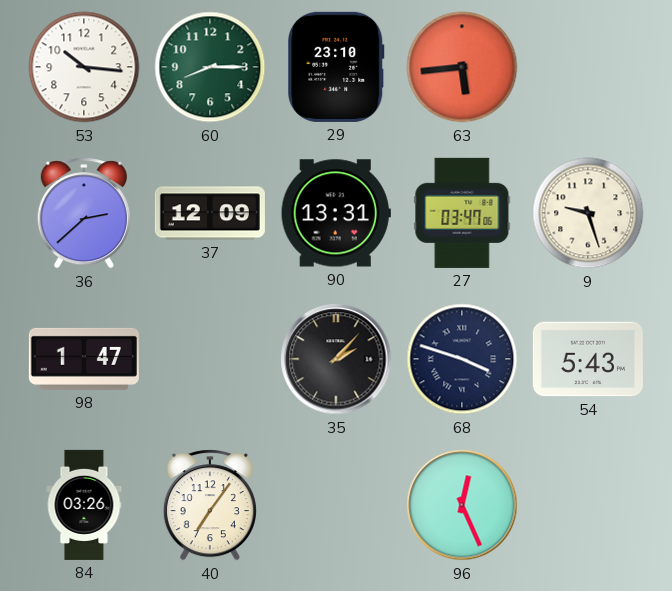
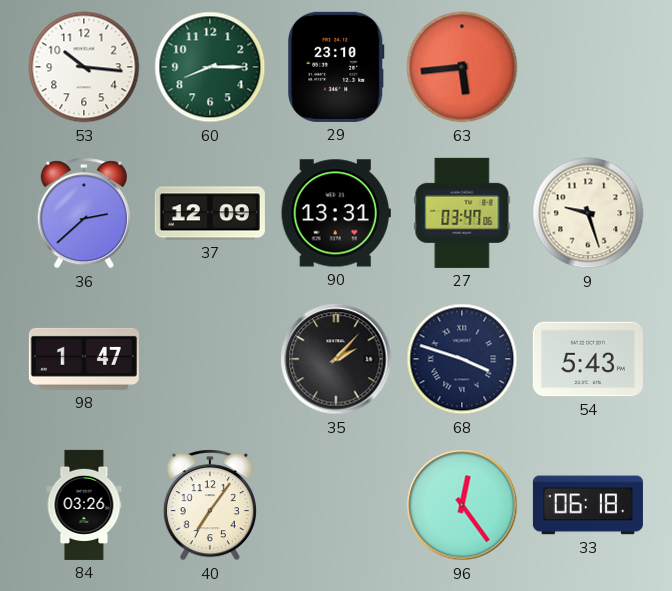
96: 12:26 -> 12:24 (462, 505)
33: none -> 06:18 (588, 505)
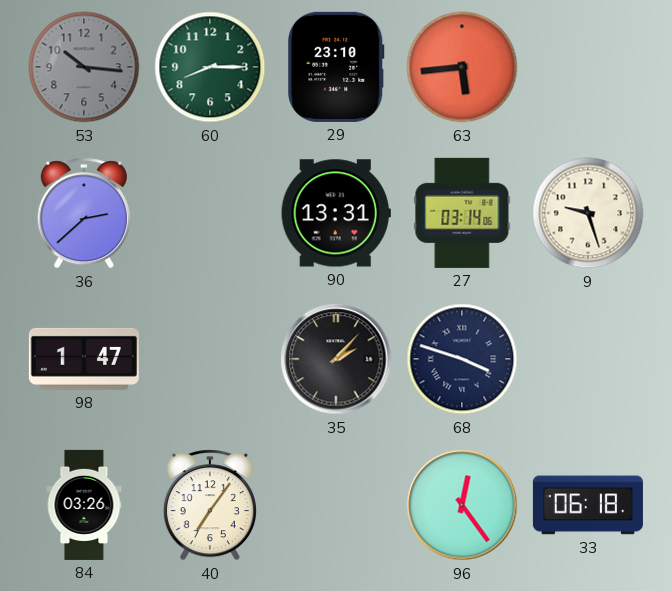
53 dial: white -> grey (84, 67)
37: 12:09 -> none (210, 213)
27: 03:47 -> 03:14 (462, 213)
54: 5:43 -> none (588, 359)
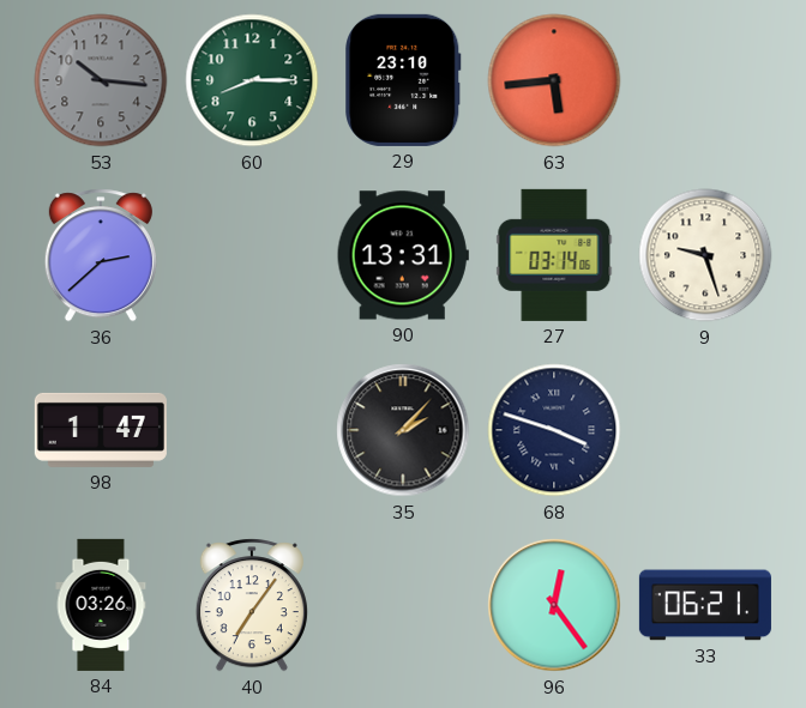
33: 06:18 -> 06:21 (705, 605)
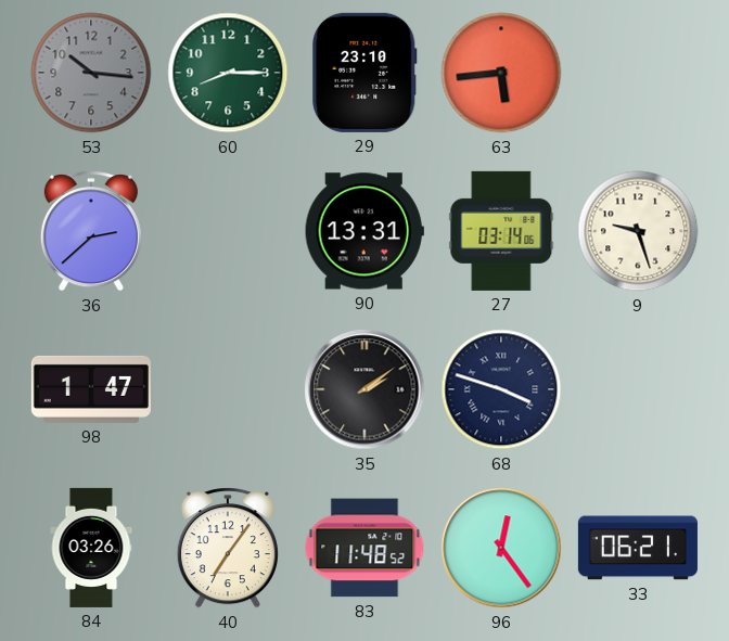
35: 2:07 -> 2:09 (364, 389)
83: none -> 11:48 (364, 548)
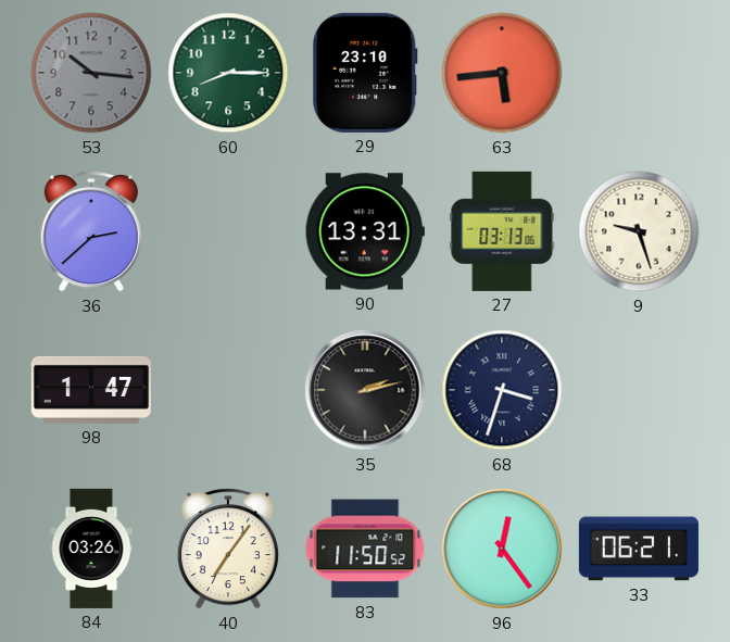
27: 03:14 -> 03:13 (502, 231)
35: 2:09 -> 2:13 (365, 390)
68: 3:48 -> 3:33 (502, 390)
83: 11:48 -> 11:50 (365, 549)
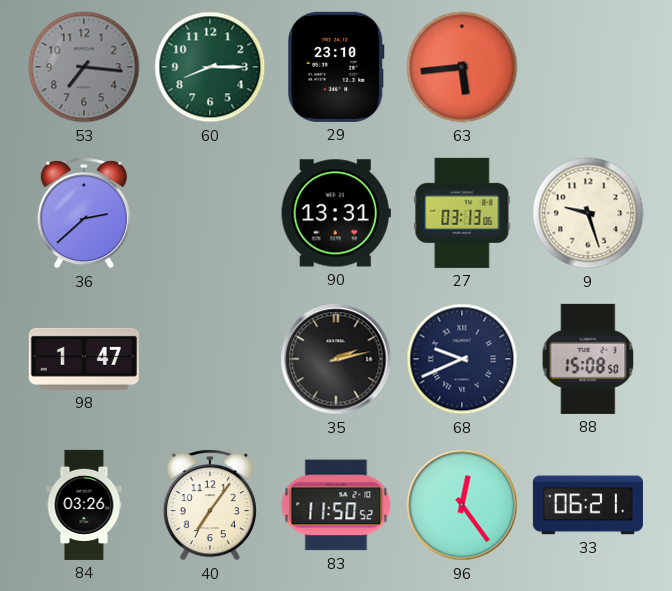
53: 10:16 -> 7:16 (84, 67)
68: 3:33 -> 9:41 (462, 359)
88: none -> 15:08 (588, 359)
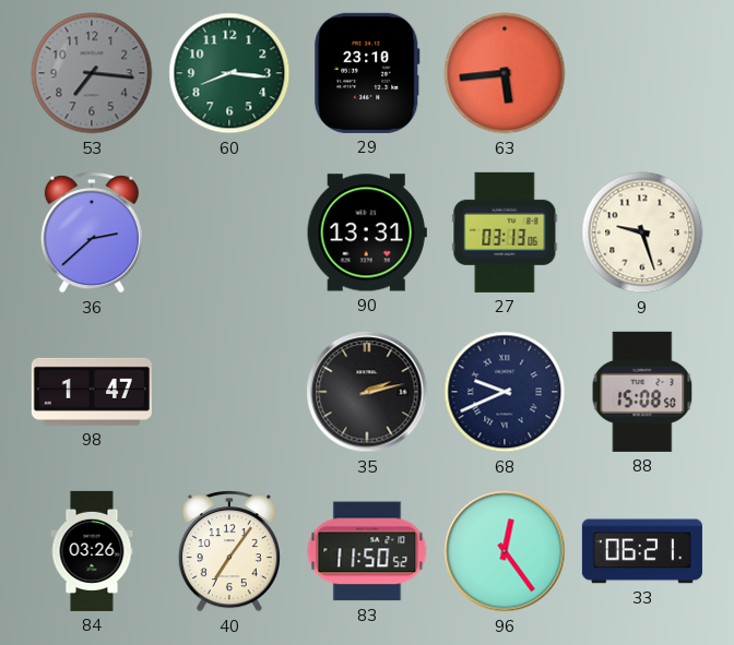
60: 8:15 -> 8:16 (229, 73)
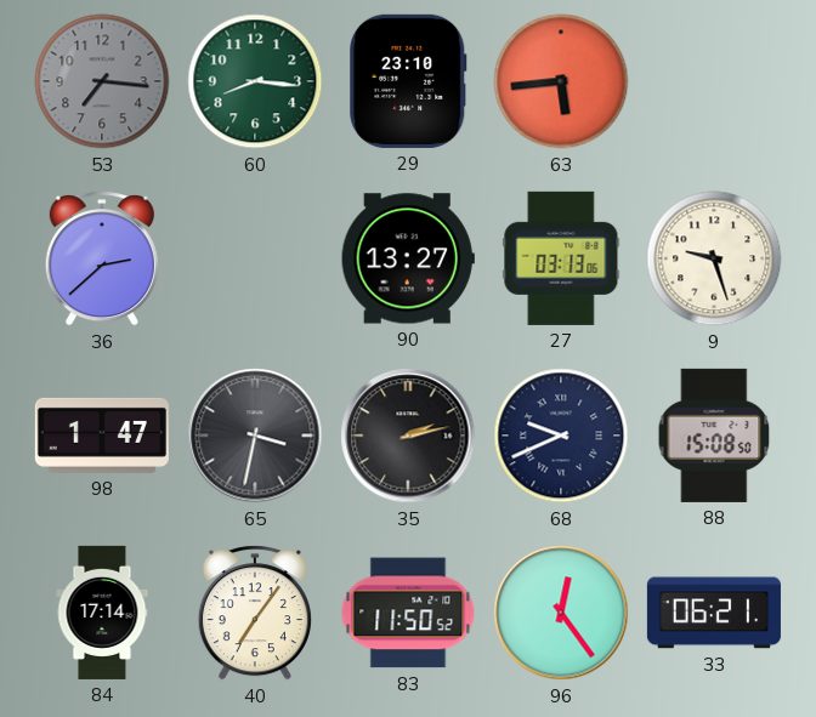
90: 13:31 -> 13:27 (408, 258)
65: none -> 3:32 (255, 436)
84: 03:26 -> 17:14 (102, 613)
